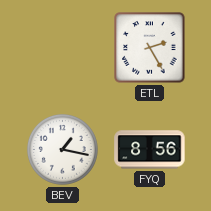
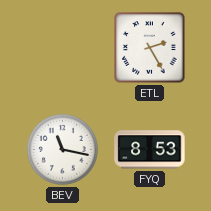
BEV: 1:17 -> 11:17 (62, 149)
FYQ: 8:56 -> 8:53 (150, 150)
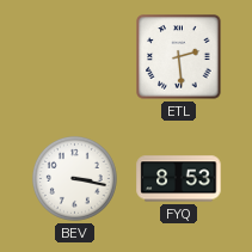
ETL: 2:25 -> 2:29 (179, 57)
BEV: 11:17 -> 3:17 (74, 178)
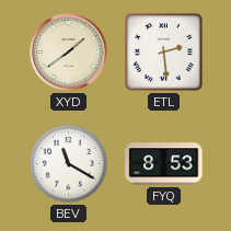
XYD: none -> 1:39 (69, 53)
BEV: 3:17 -> 11:20 (68, 163)
